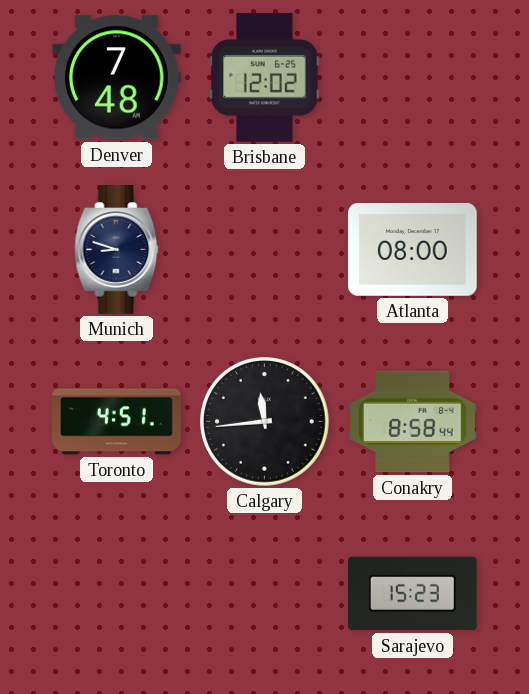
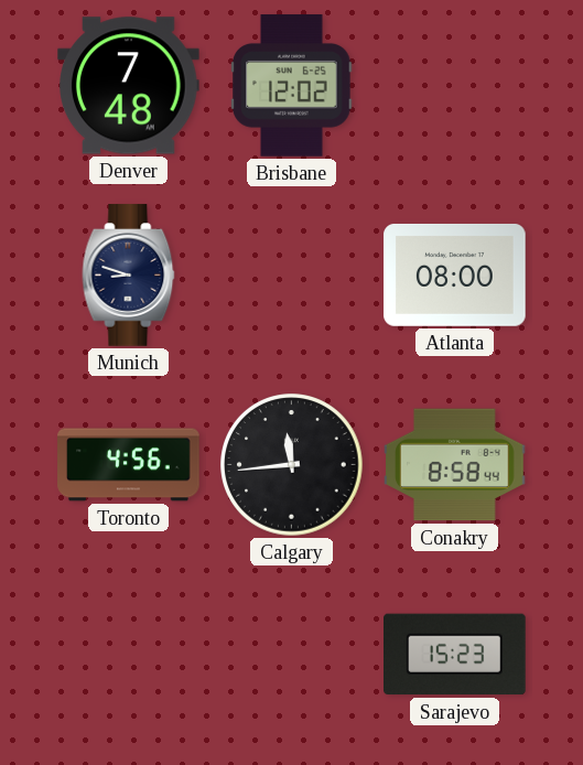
Toronto: 4:51 -> 4:56 (129, 465)
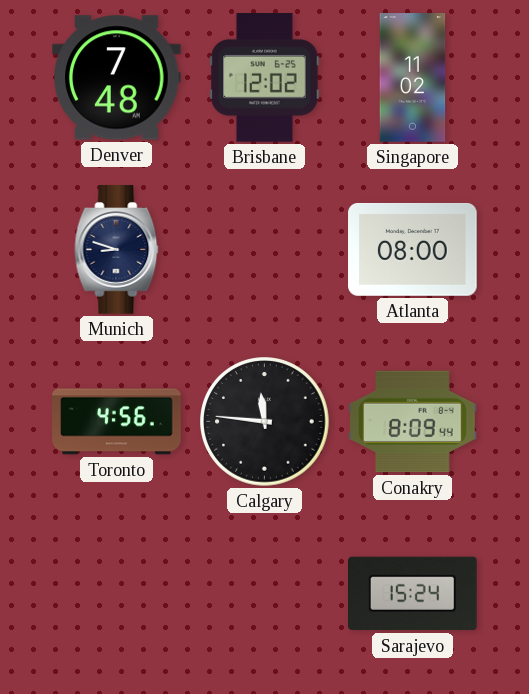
Singapore: none -> 11:02 (413, 78)
Calgary: 11:44 -> 11:46 (265, 422)
Conakry: 8:58 -> 8:09 (413, 422)
Sarajevo: 15:23 -> 15:24 (413, 594)
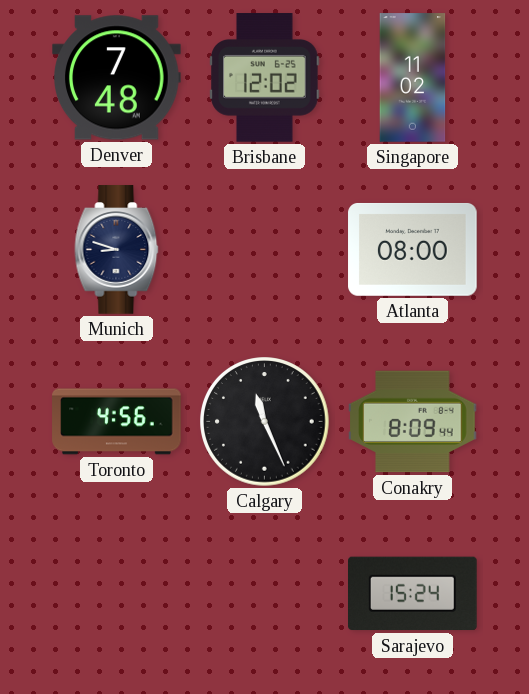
Calgary: 11:46 -> 11:26 (265, 422)
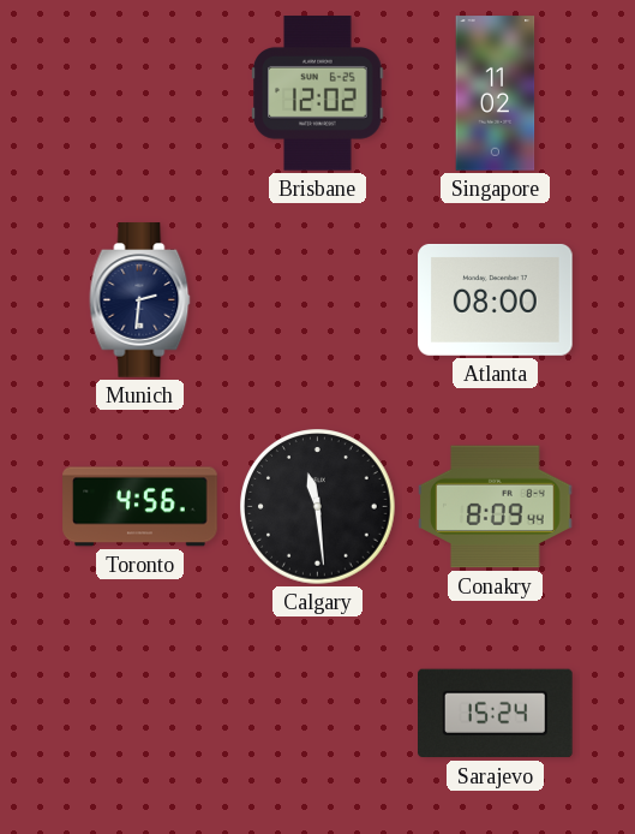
Denver: 7:48 -> none (117, 78)
Munich: 8:48 -> 2:31 (140, 300)
Calgary: 11:26 -> 11:29 (318, 507)
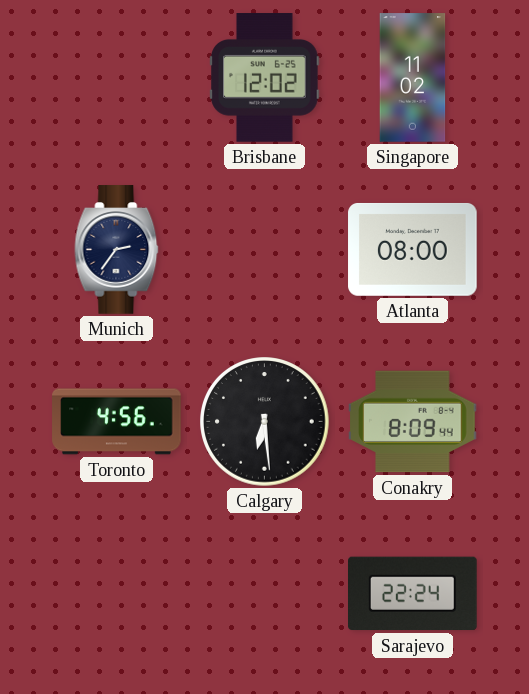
Munich: 2:31 -> 2:36 (117, 250)
Calgary: 11:29 -> 6:29 (265, 422)
Sarajevo: 15:24 -> 22:24 (413, 594)
